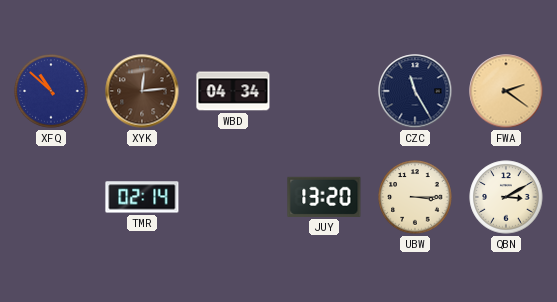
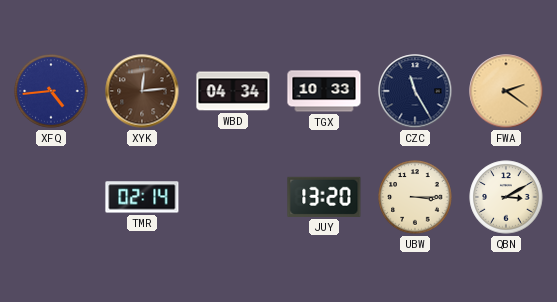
XFQ: 10:52 -> 4:44 (51, 91)
TGX: none -> 10:33 (324, 91)
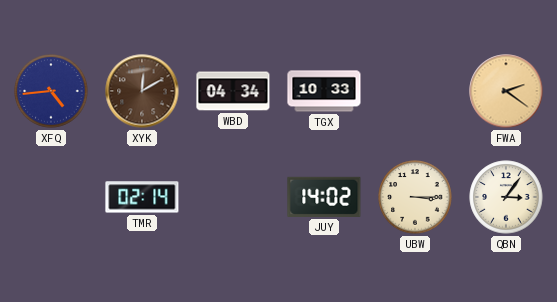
XYK: 12:14 -> 12:10 (142, 91)
CZC: 11:25 -> none (415, 91)
JUY: 13:20 -> 14:02 (324, 197)
QBN: 3:10 -> 3:06 (506, 197)
